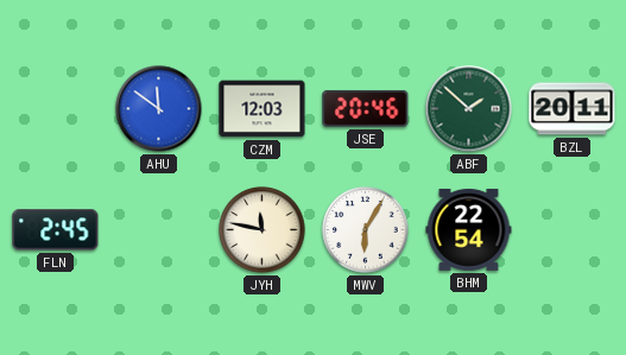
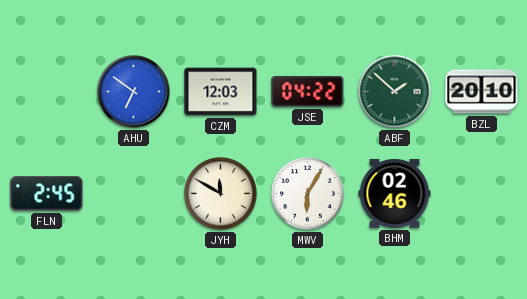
AHU: 11:51 -> 6:51 (134, 92)
JSE: 20:46 -> 04:22 (308, 91)
BZL: 20:11 -> 20:10 (482, 92)
JYH: 11:47 -> 11:50 (221, 194)
BHM: 22:54 -> 02:46 (395, 193)
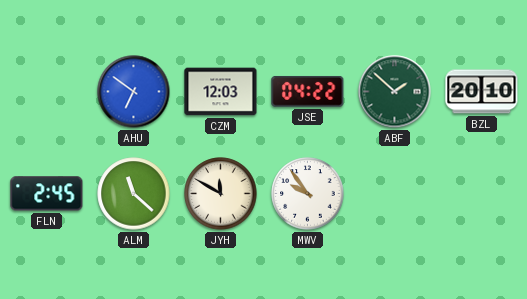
ALM: none -> 11:22 (134, 194)
MWV: 6:05 -> 9:54 (308, 194)
BHM: 02:46 -> none (395, 193)
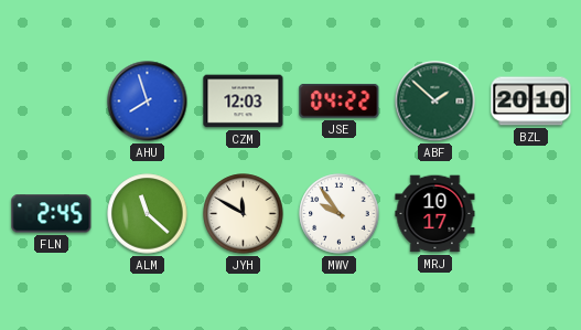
AHU: 6:51 -> 7:57 (148, 102)
MRJ: none -> 10:17 (435, 214)
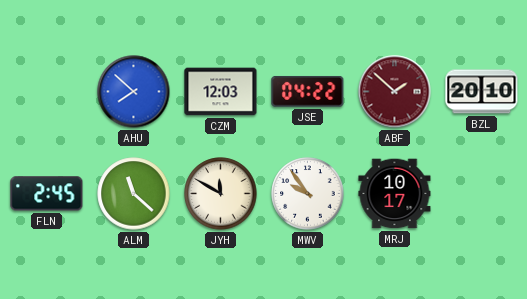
AHU: 7:57 -> 7:52 (134, 92)
ABF dial: green -> burgundy (395, 92)
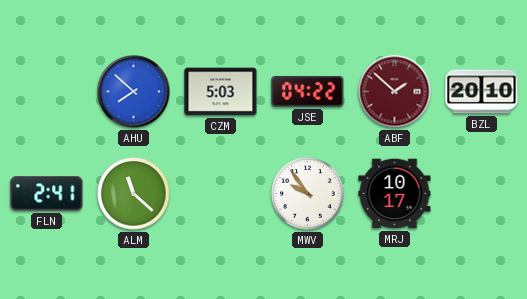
CZM: 12:03 -> 5:03 (221, 92)
FLN: 2:45 -> 2:41 (47, 194)
JYH: 11:50 -> none (221, 194)
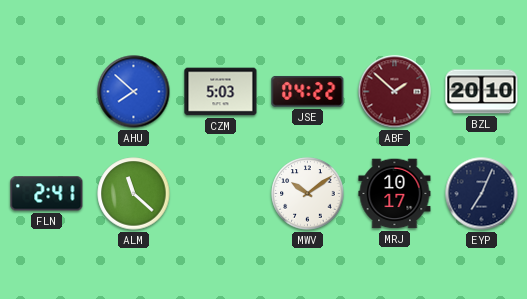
MWV: 9:54 -> 10:09 (308, 194)
EYP: none -> 7:04 (482, 194)
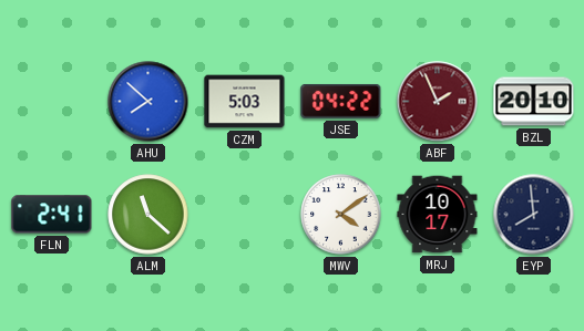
ABF: 1:52 -> 1:56 (438, 102)
MWV: 10:09 -> 4:09 (341, 215)
EYP: 7:04 -> 7:59 (534, 215)
